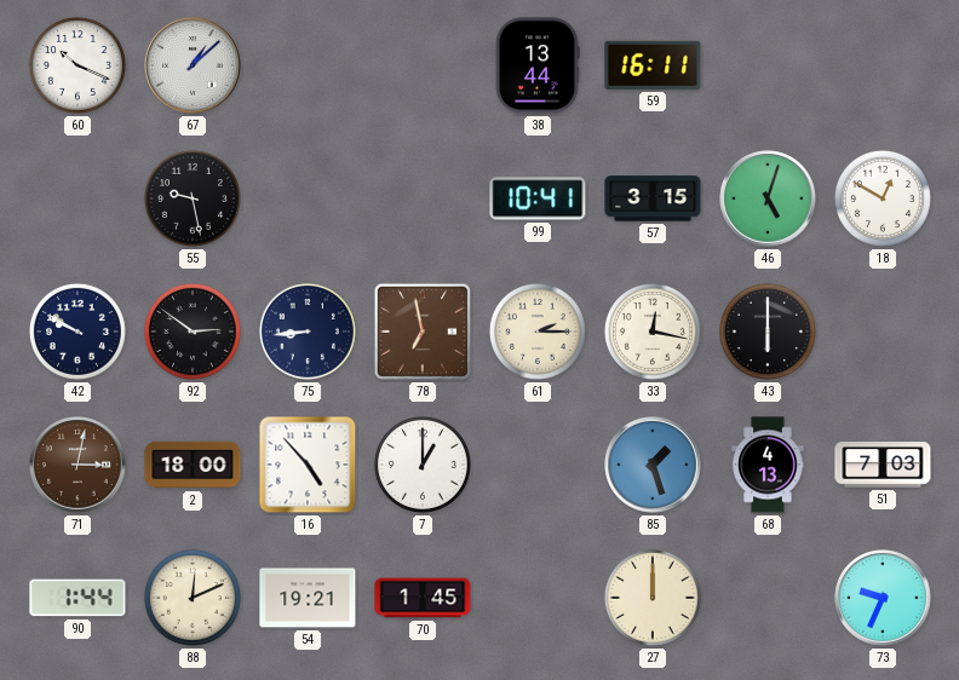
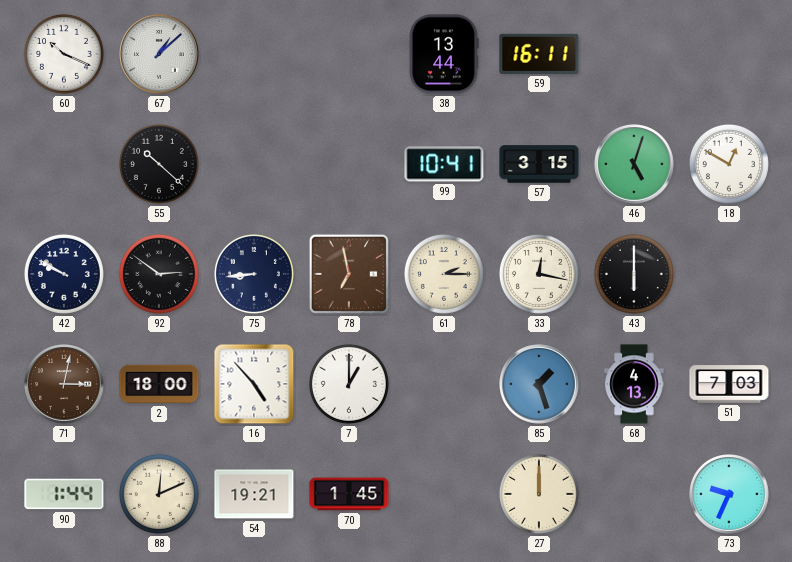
55: 9:28 -> 10:22 (159, 164)
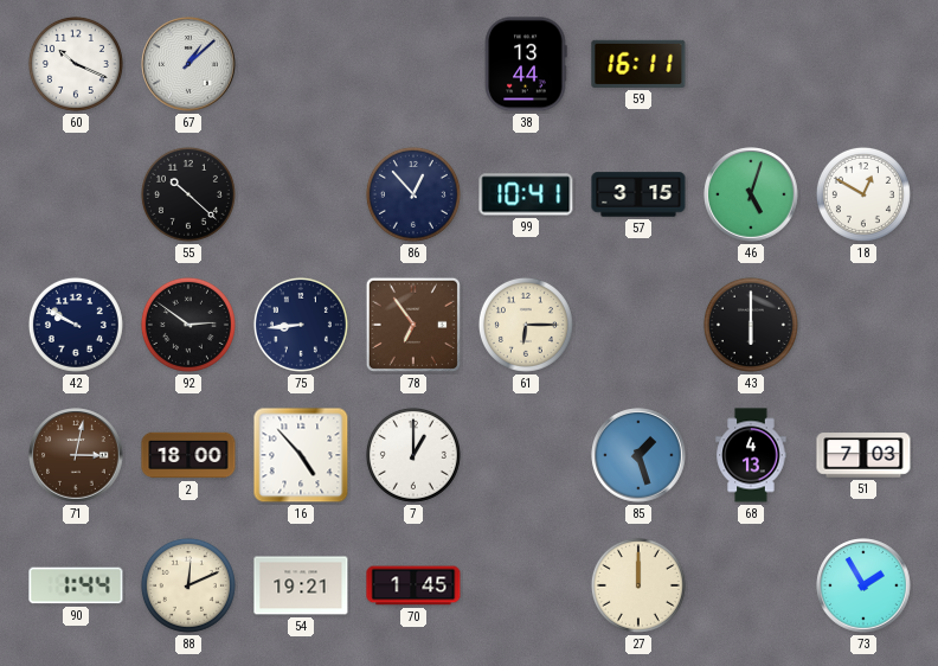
86: none -> 12:53 (413, 194)
78: 6:58 -> 6:54 (413, 325)
61: 2:15 -> 6:15 (526, 325)
33: 12:17 -> none (539, 274)
73: 9:34 -> 1:55 (863, 585)
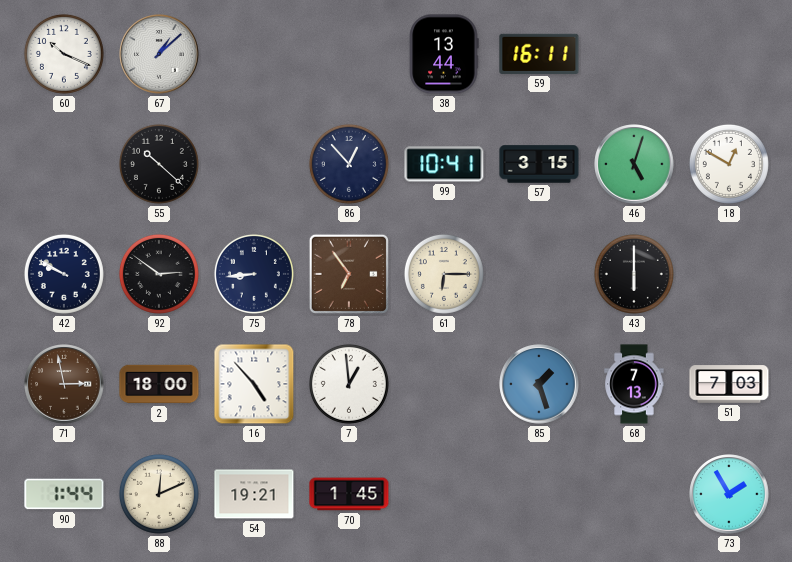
71: 3:02 -> 2:58 (64, 384)
7: 1:00 -> 12:59 (349, 384)
68: 4:13 -> 7:13 (634, 384)
27: 12:00 -> none (638, 585)
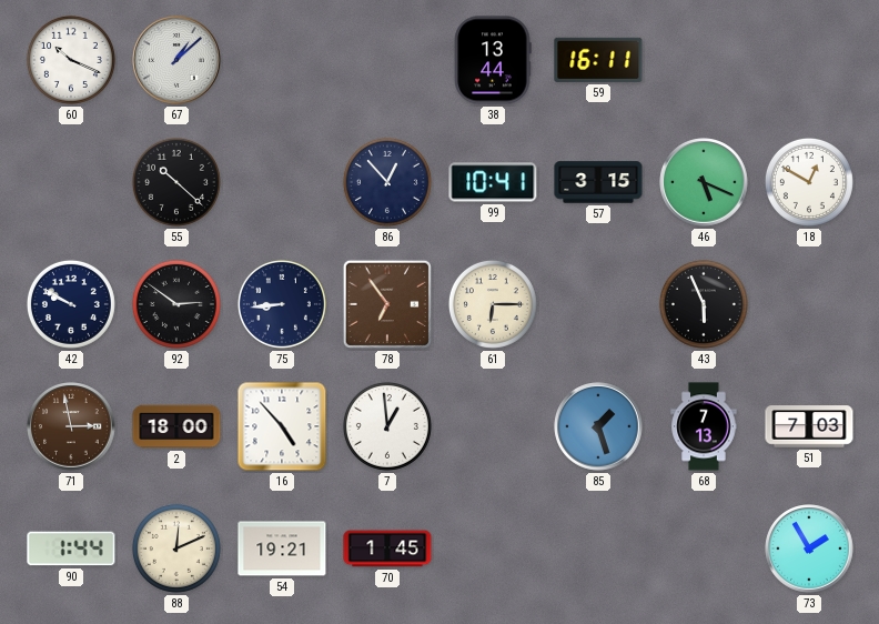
46: 5:03 -> 5:19 (704, 182)
43: 6:00 -> 5:56 (704, 304)
